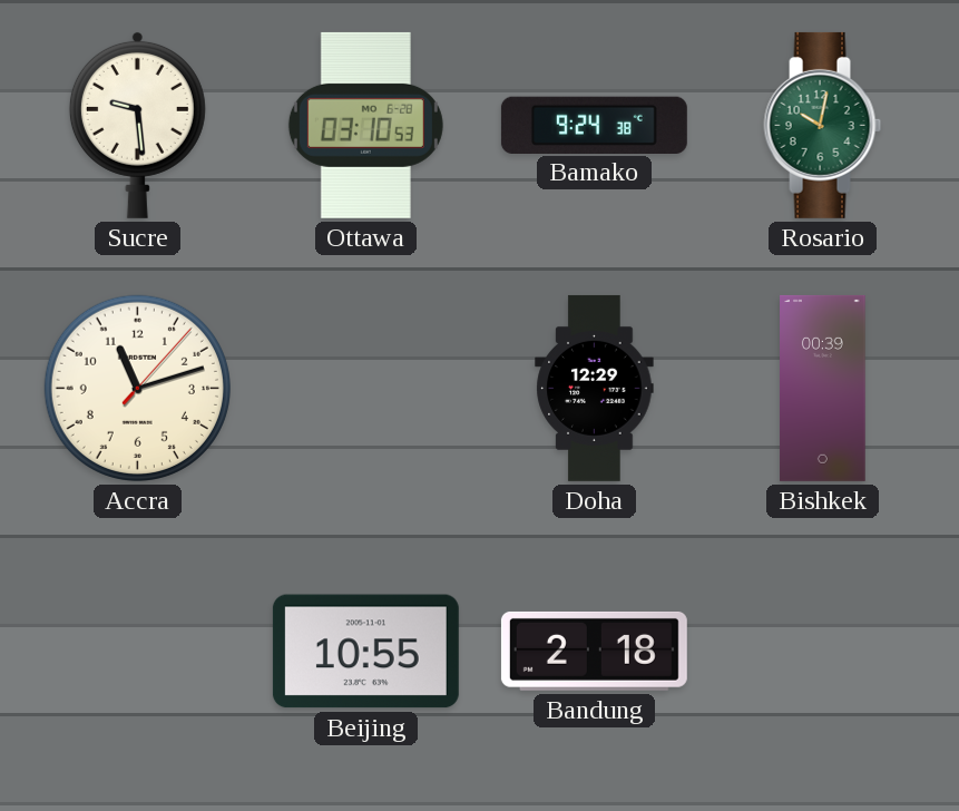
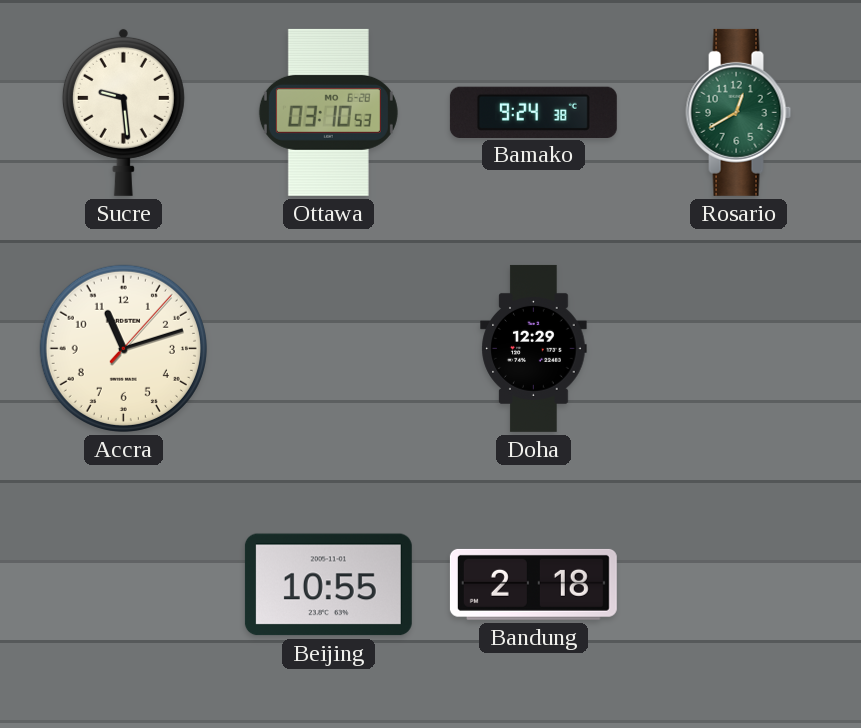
Rosario: 10:02 -> 12:40 (739, 112)
Bishkek: 00:39 -> none (823, 388)
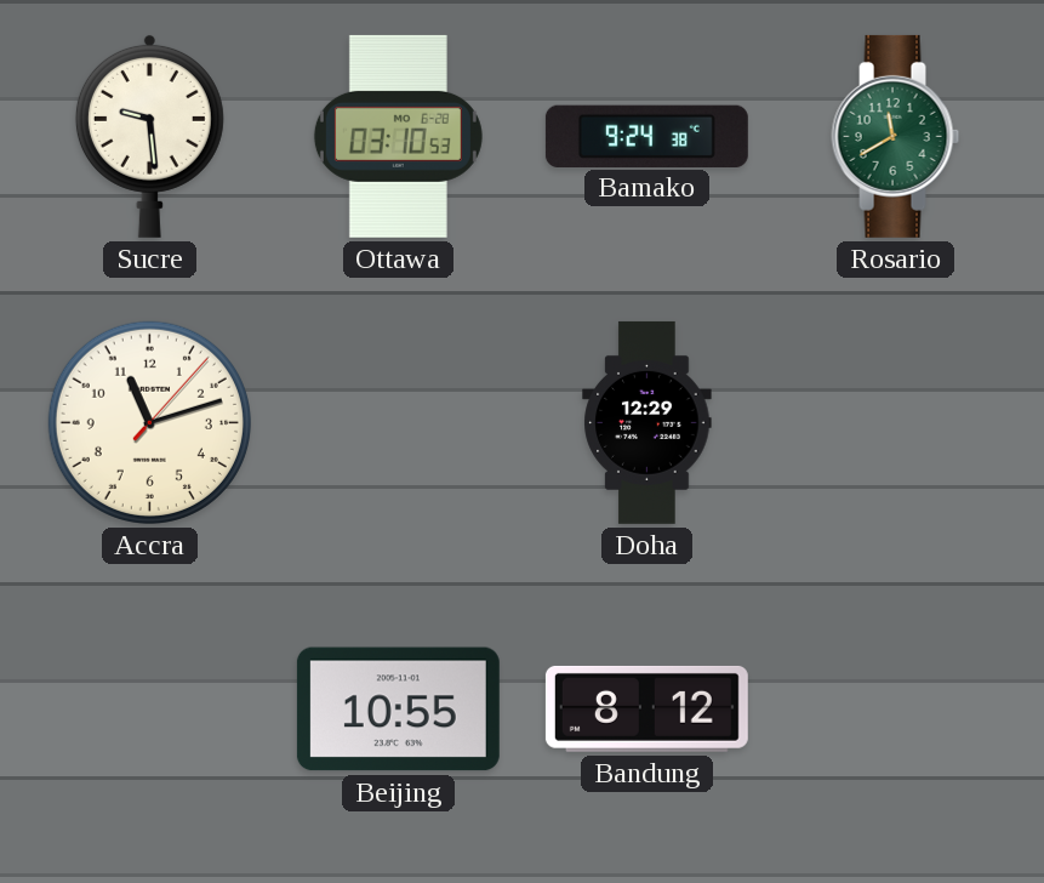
Rosario: 12:40 -> 11:40 (896, 136)
Bandung: 2:18 -> 8:12 (646, 708)
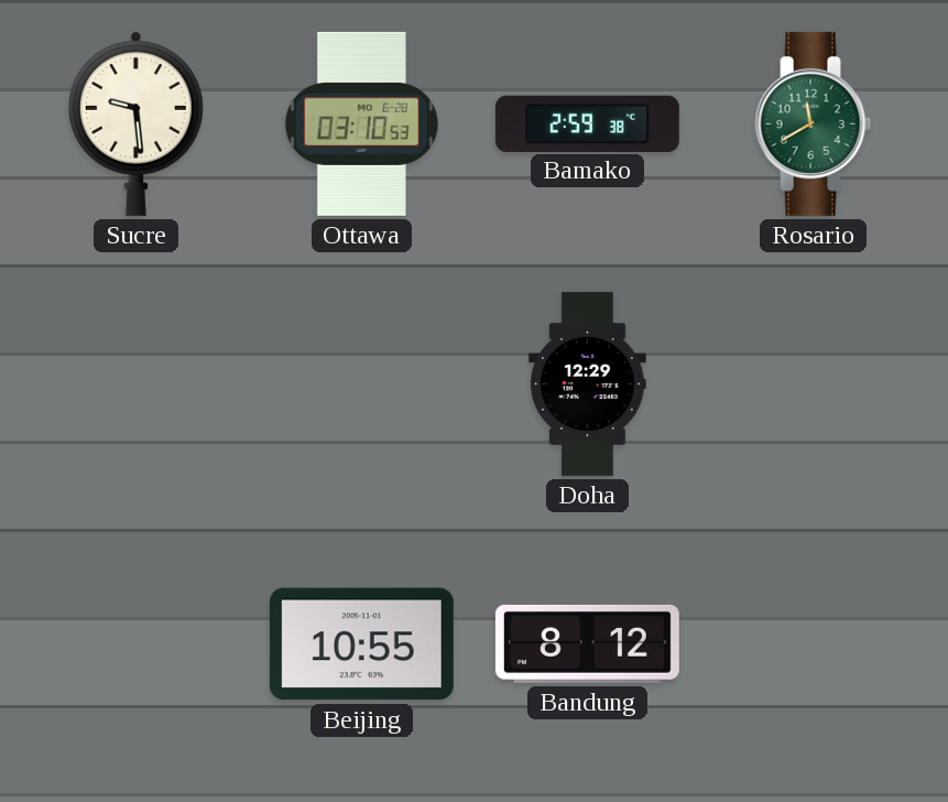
Bamako: 9:24 -> 2:59 (587, 123)
Accra: 11:12 -> none (149, 422)
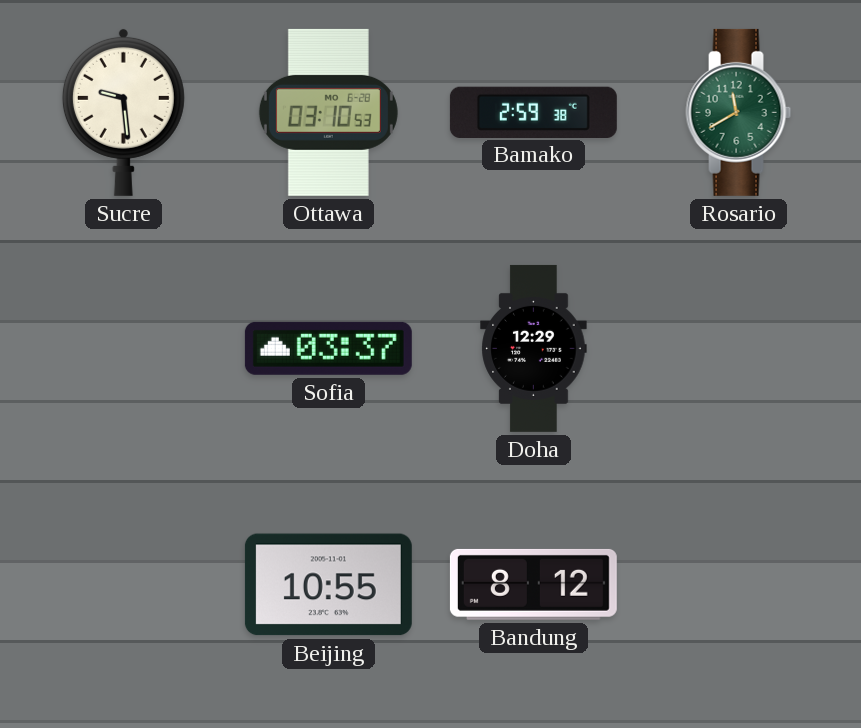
Sofia: none -> 03:37 (328, 348)
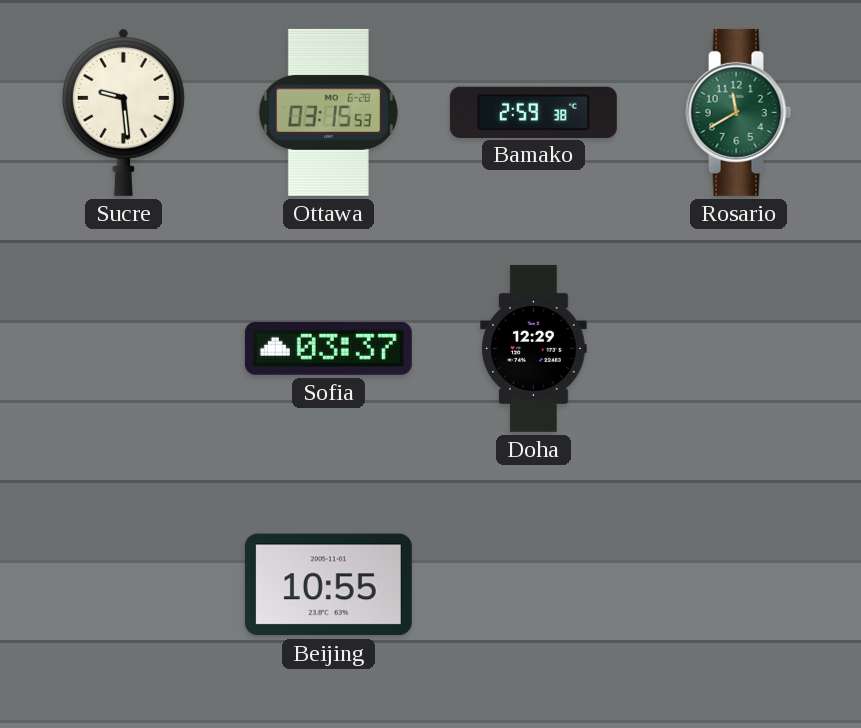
Ottawa: 03:10 -> 03:15 (328, 112)
Bandung: 8:12 -> none (533, 584)
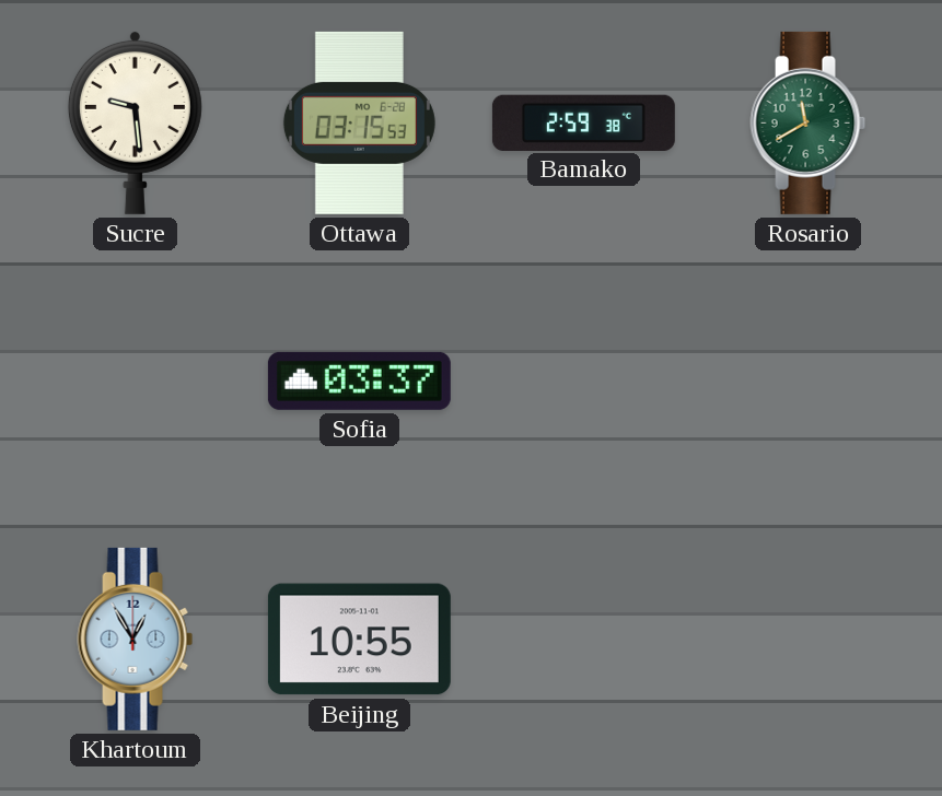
Doha: 12:29 -> none (534, 348)
Khartoum: none -> 12:55 (136, 639)
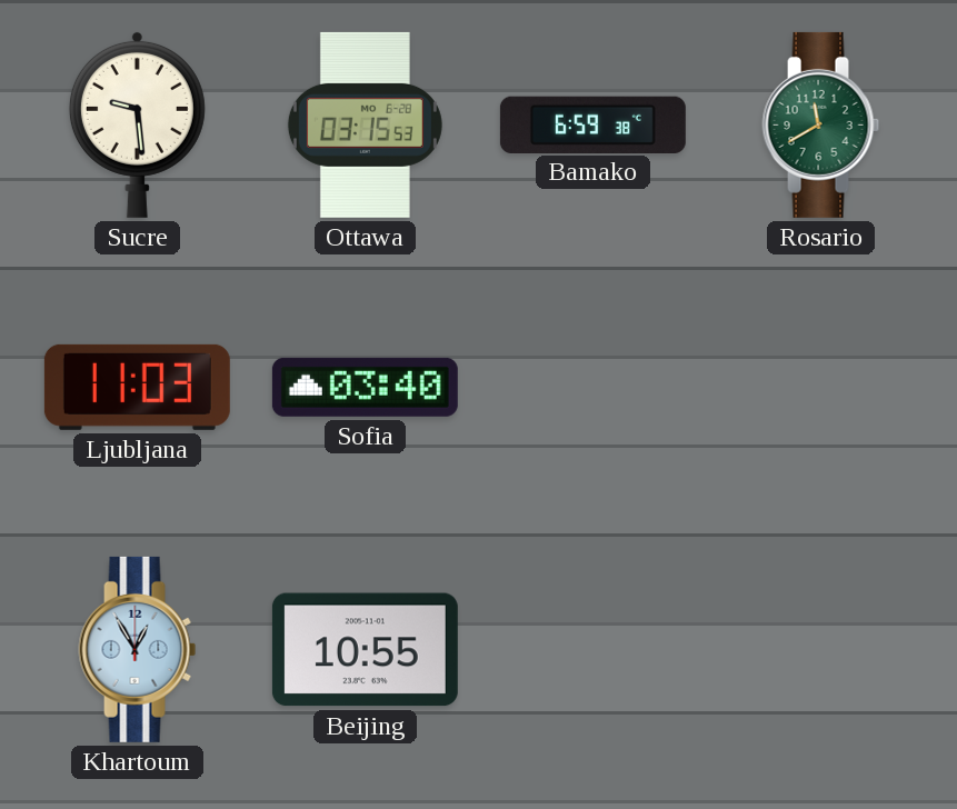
Bamako: 2:59 -> 6:59 (592, 124)
Ljubljana: none -> 11:03 (137, 387)
Sofia: 03:37 -> 03:40 (365, 387)
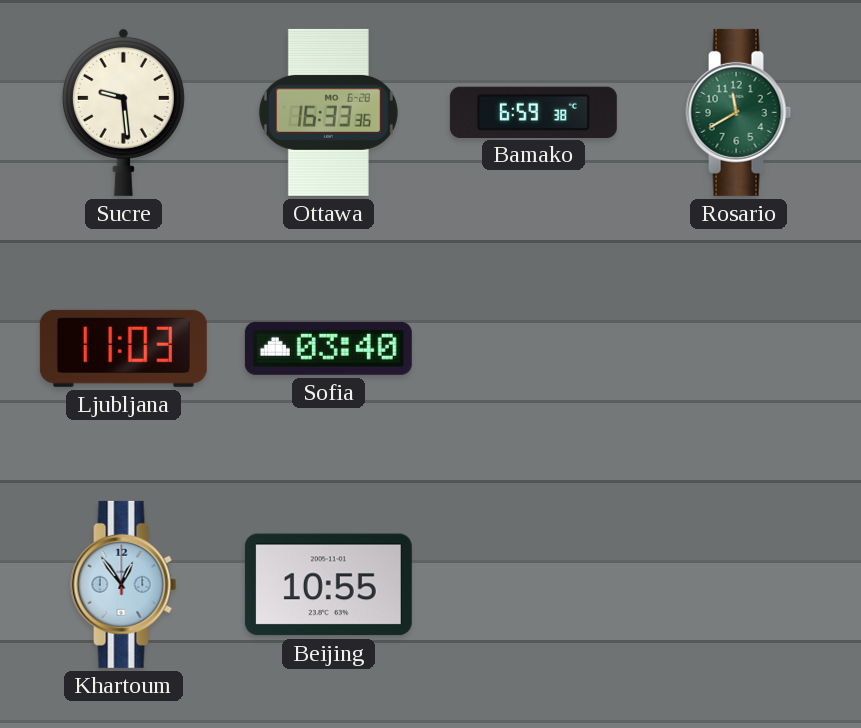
Ottawa: 03:15 -> 16:33 (328, 112)
Khartoum: 12:55 -> 12:54 (124, 584)
